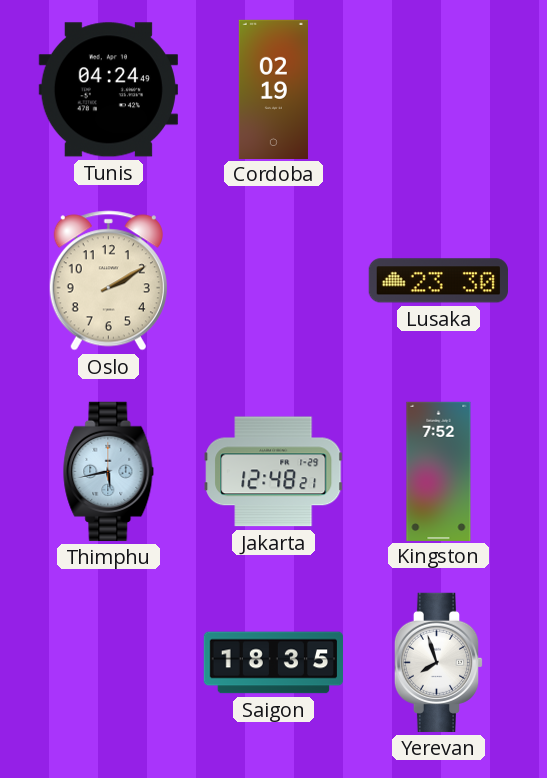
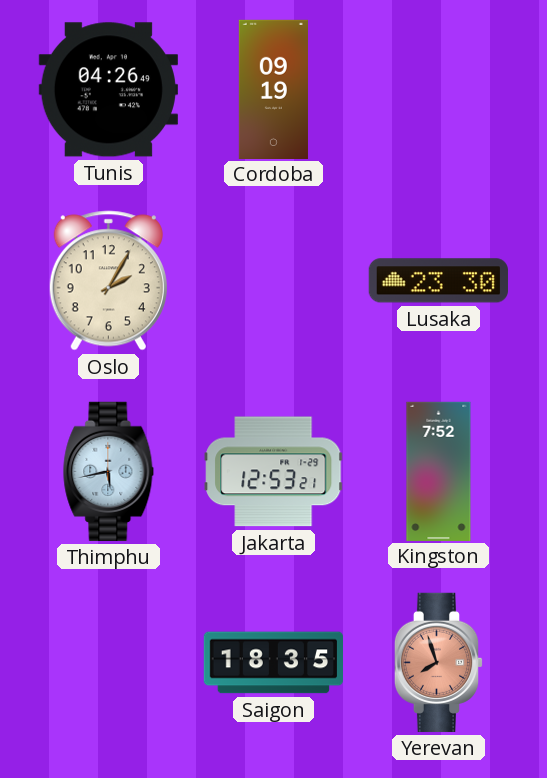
Tunis: 04:24 -> 04:26 (108, 90)
Cordoba: 02:19 -> 09:19 (273, 89)
Oslo: 2:10 -> 2:05 (108, 281)
Jakarta: 12:48 -> 12:53 (274, 472)
Yerevan dial: white -> salmon (439, 662)
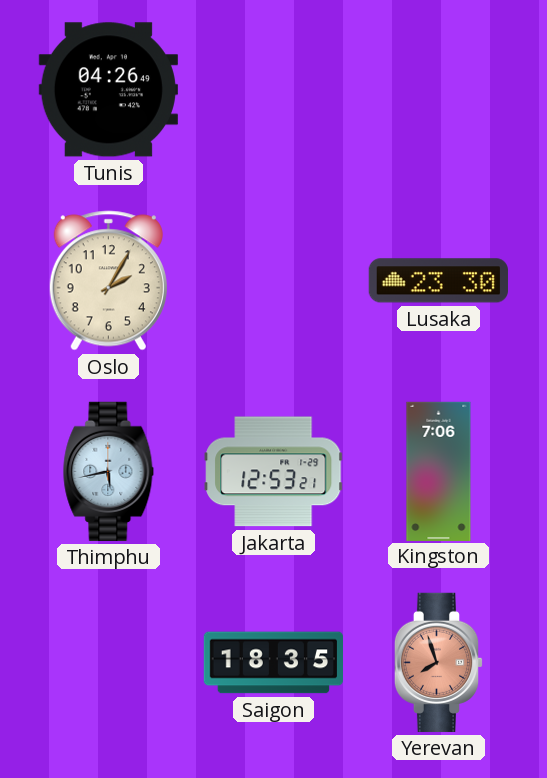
Cordoba: 09:19 -> none (273, 89)
Kingston: 7:52 -> 7:06 (439, 471)
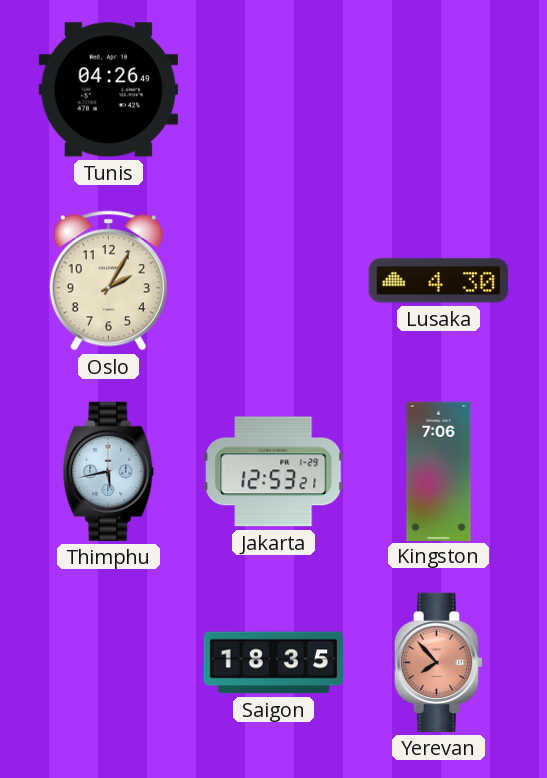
Lusaka: 23:30 -> 4:30 (438, 281)
Yerevan: 7:57 -> 7:53 (439, 662)
